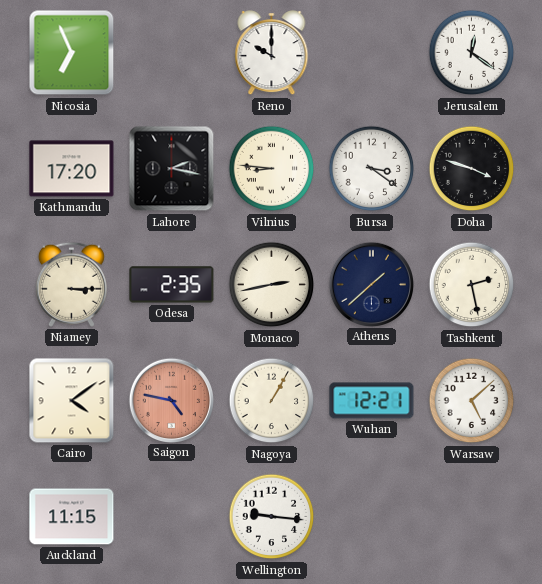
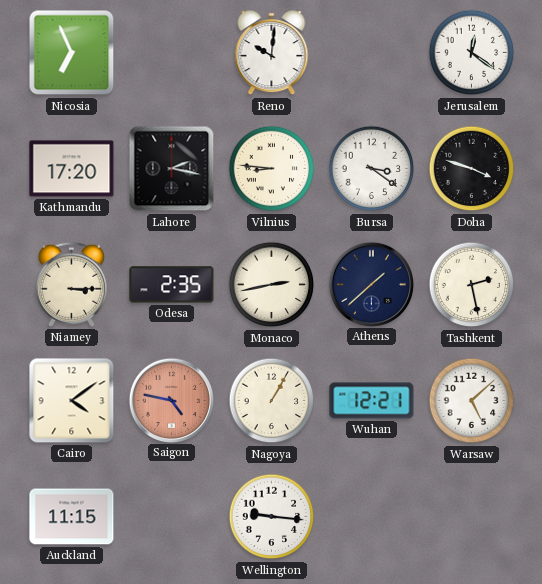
Reno: 10:00 -> 10:01 (272, 53)
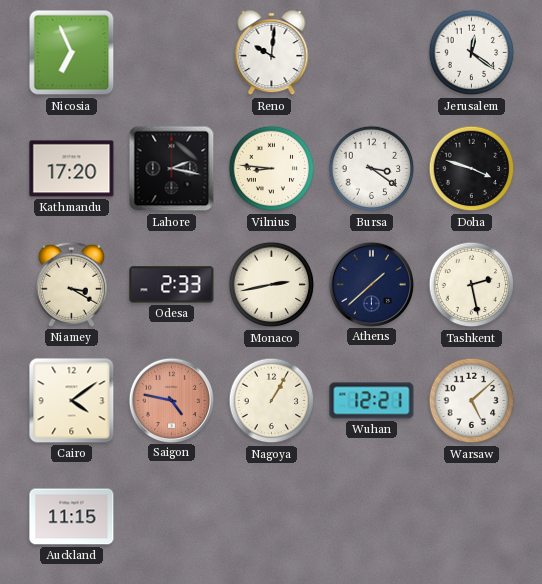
Niamey: 3:15 -> 3:20 (71, 284)
Odesa: 2:35 -> 2:33 (172, 285)
Wellington: 9:16 -> none (272, 517)
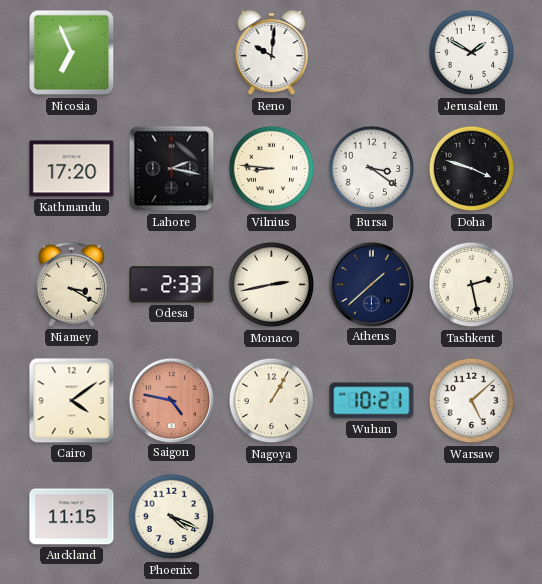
Jerusalem: 12:21 -> 1:50 (472, 53)
Wuhan: 12:21 -> 10:21 (372, 401)
Phoenix: none -> 4:19 (172, 517)
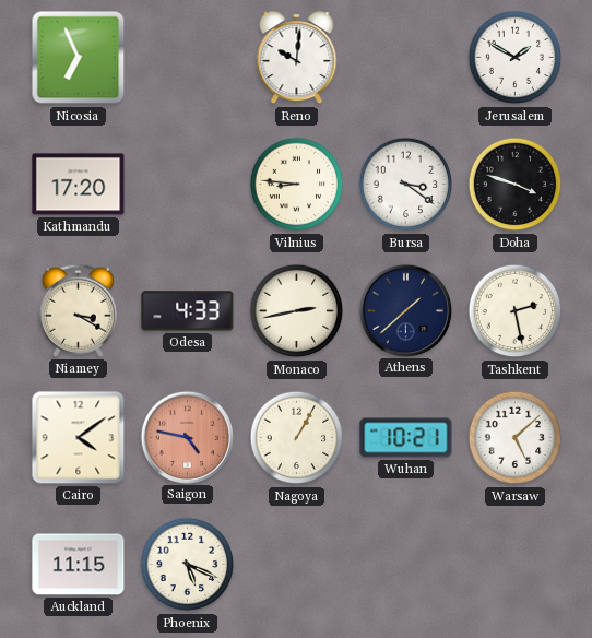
Lahore: 2:17 -> none (172, 169)
Odesa: 2:33 -> 4:33 (188, 311)
Phoenix: 4:19 -> 5:19 (188, 565)
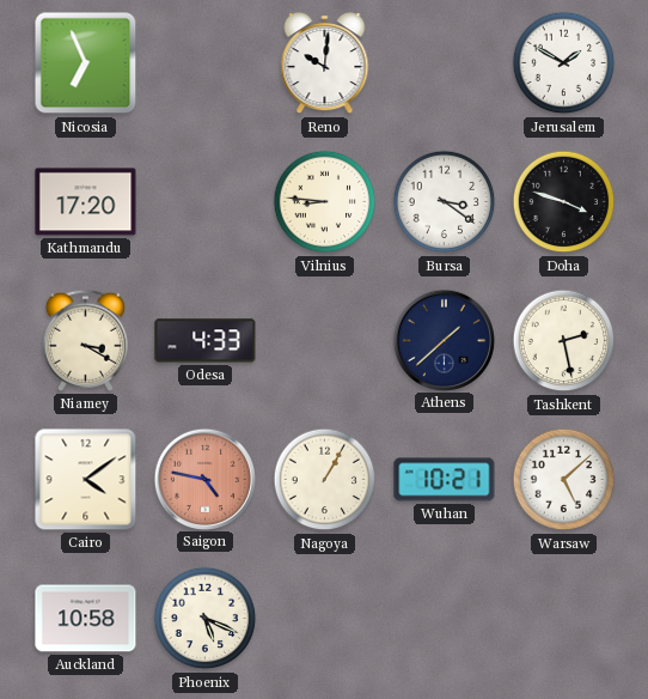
Monaco: 2:43 -> none (297, 311)
Auckland: 11:15 -> 10:58 (86, 619)
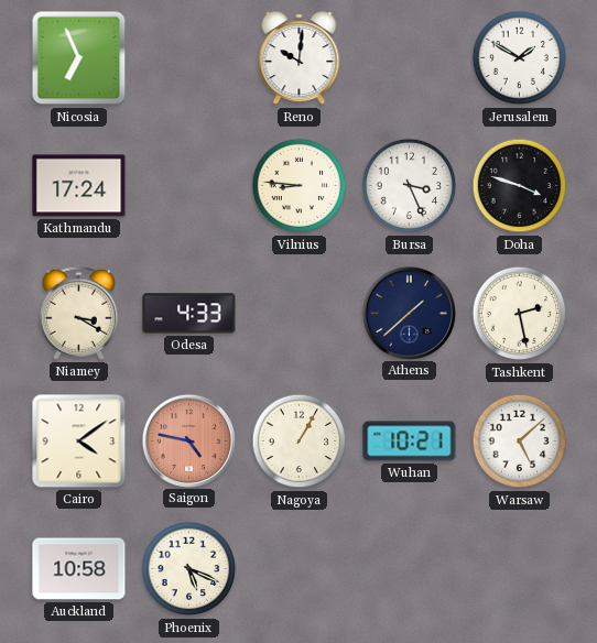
Kathmandu: 17:20 -> 17:24 (79, 186)
Bursa: 3:21 -> 3:26 (410, 186)
